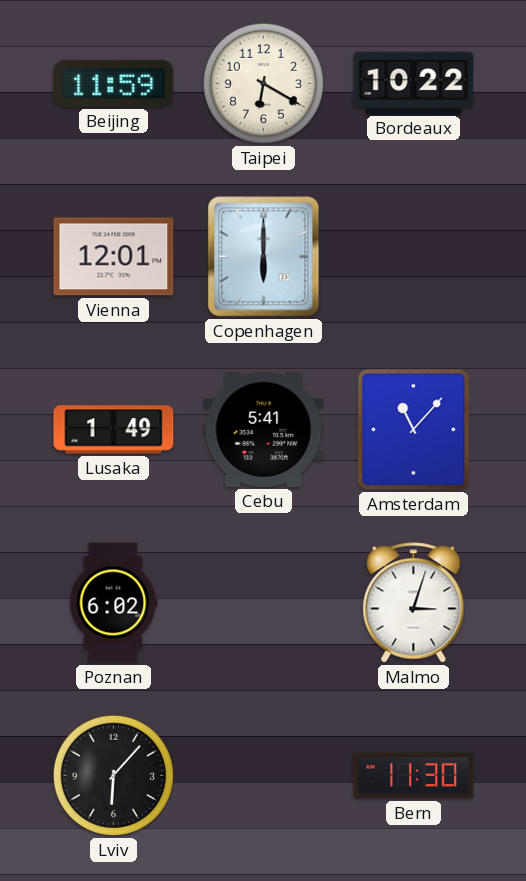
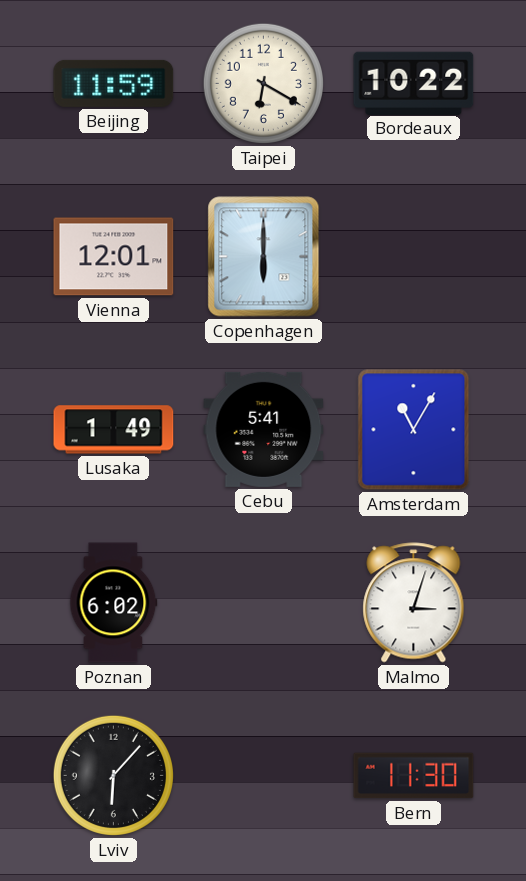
Amsterdam: 11:07 -> 11:05 (414, 430)
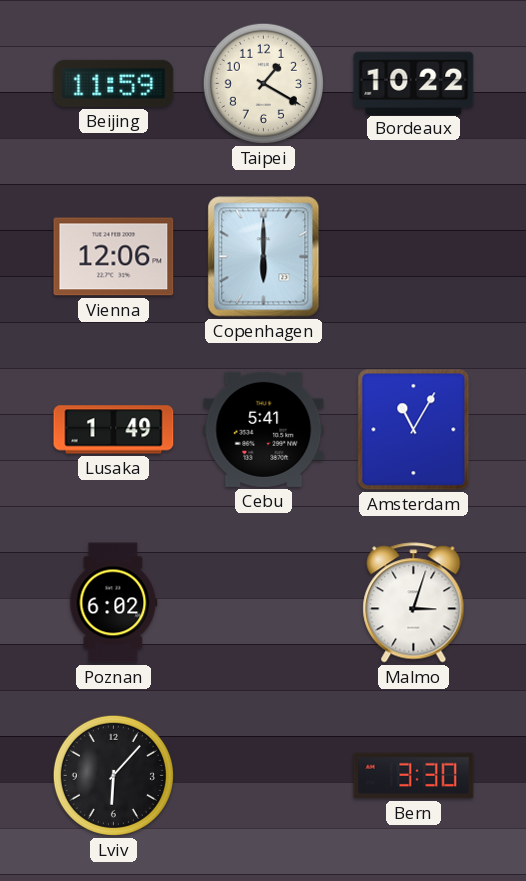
Taipei: 6:20 -> 1:20 (263, 83)
Vienna: 12:01 -> 12:06 (114, 257)
Bern: 11:30 -> 3:30 (414, 776)
